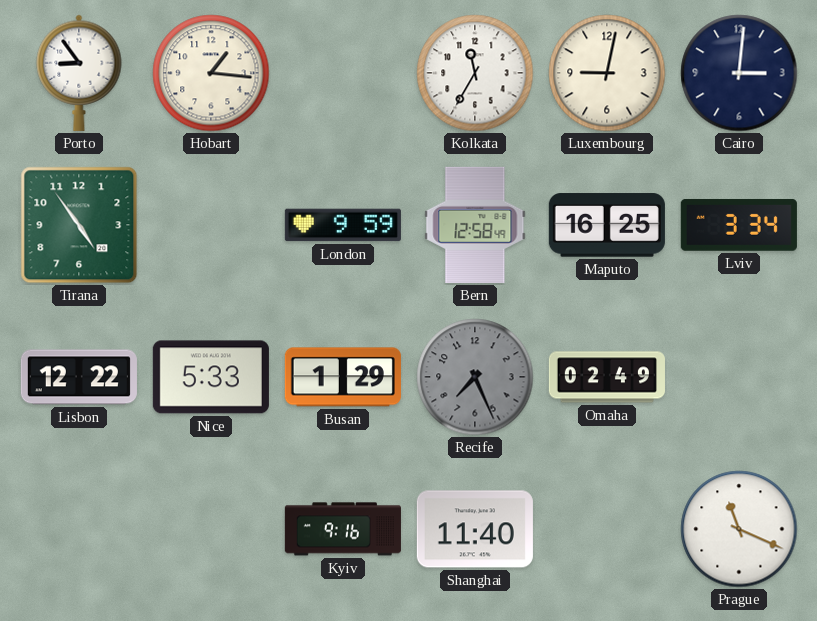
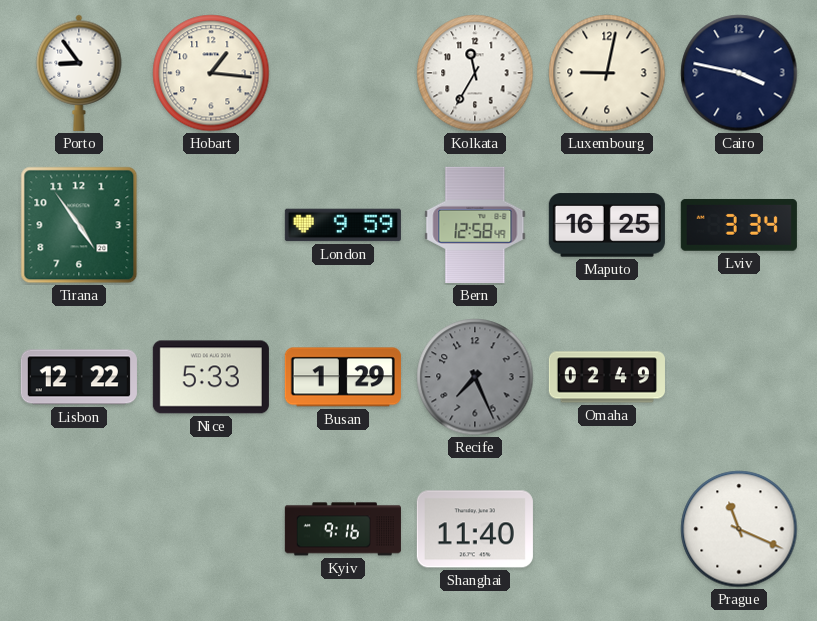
Cairo: 3:01 -> 3:47 (739, 73)
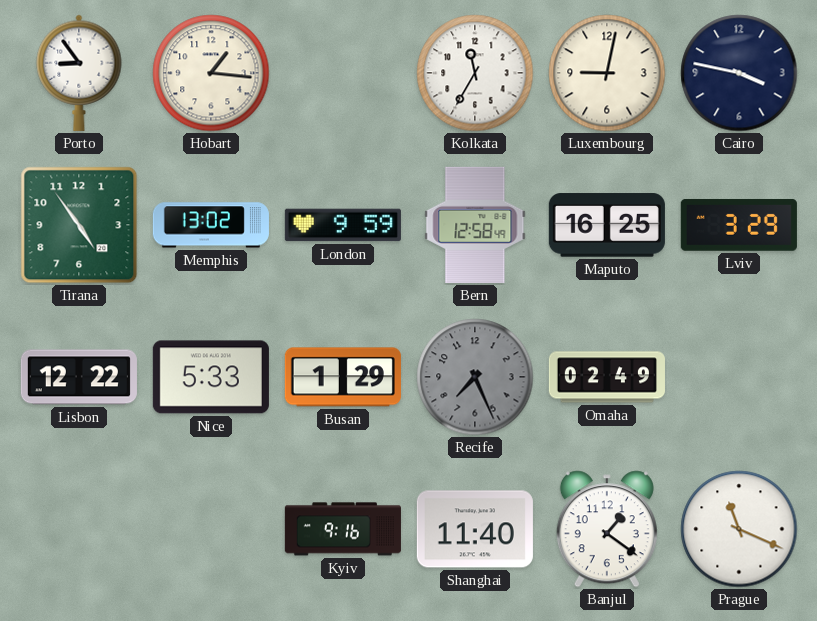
Memphis: none -> 13:02 (211, 225)
Lviv: 3:34 -> 3:29 (739, 225)
Banjul: none -> 1:21 (607, 529)
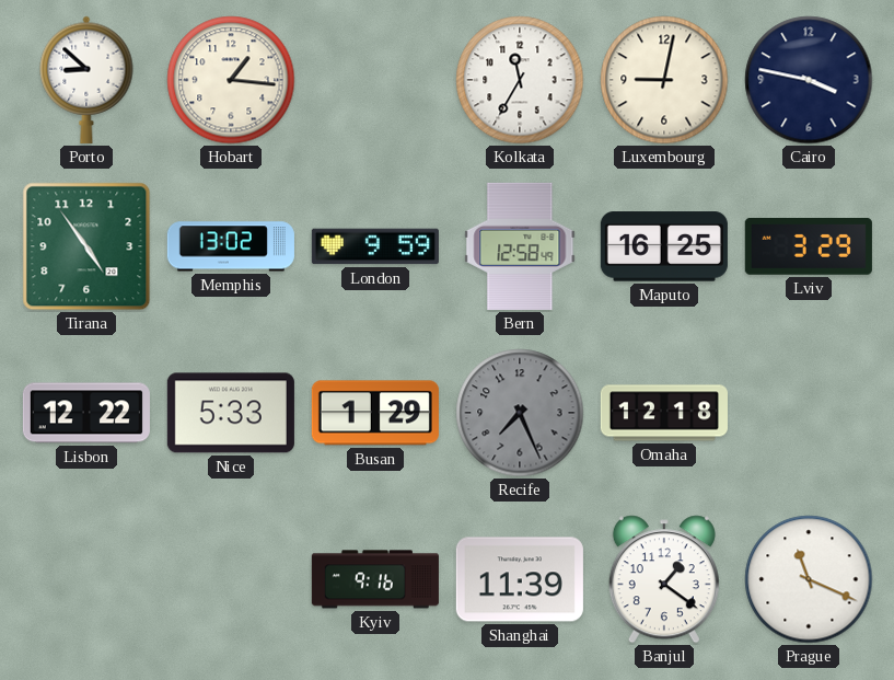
Porto: 8:54 -> 8:52 (86, 80)
Omaha: 02:49 -> 12:18 (664, 413)
Shanghai: 11:40 -> 11:39 (520, 579)
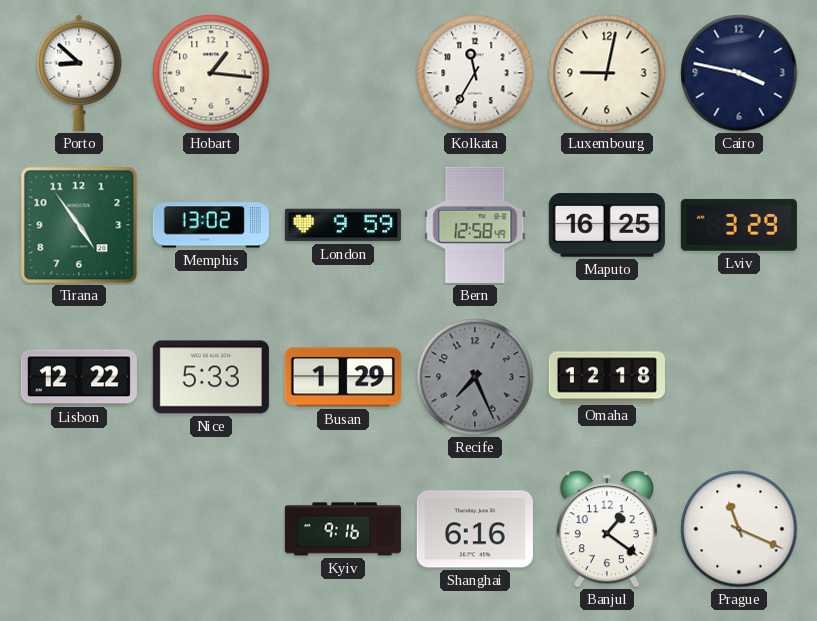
Shanghai: 11:39 -> 6:16 (475, 529)
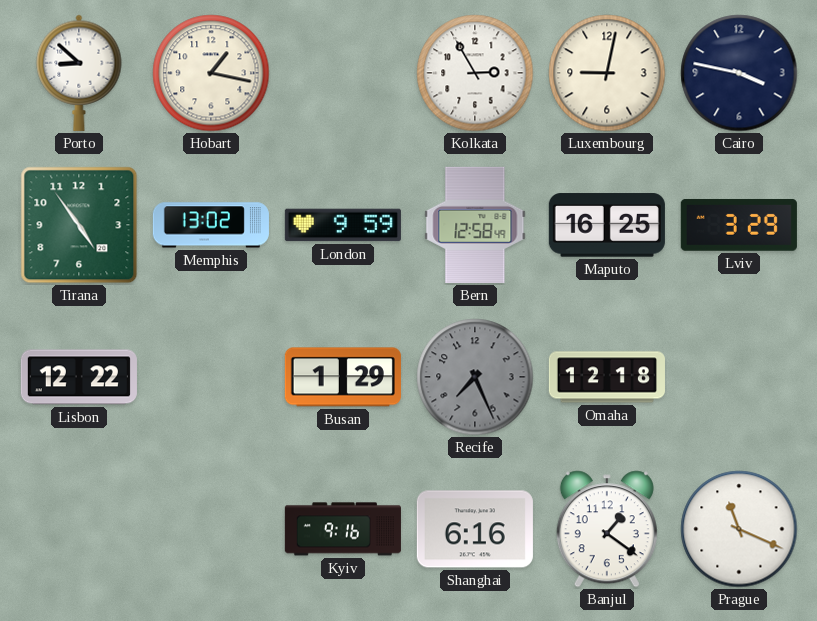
Hobart: 1:16 -> 1:17 (211, 73)
Kolkata: 11:35 -> 2:55 (475, 73)
Nice: 5:33 -> none (211, 377)
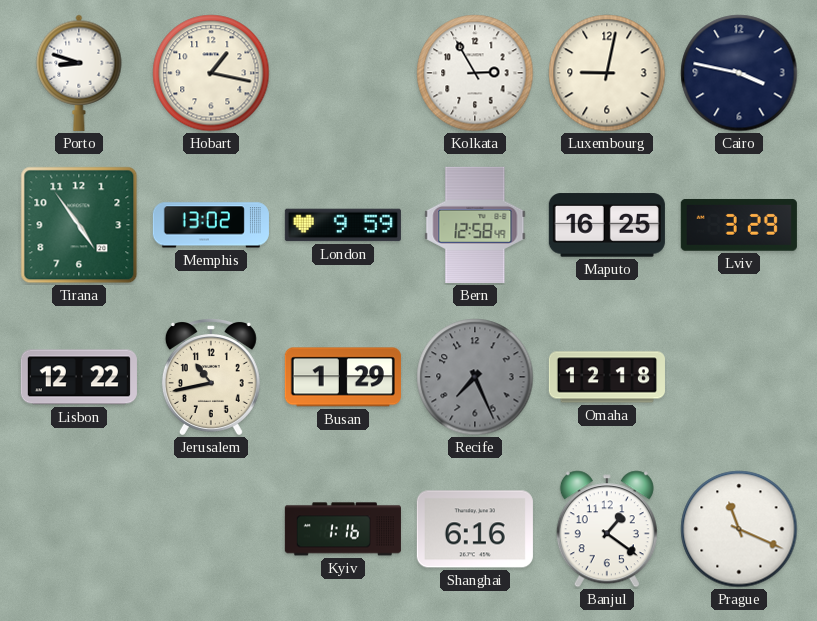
Porto: 8:52 -> 8:48 (79, 73)
Jerusalem: none -> 10:43 (211, 377)
Kyiv: 9:16 -> 1:16 (343, 529)
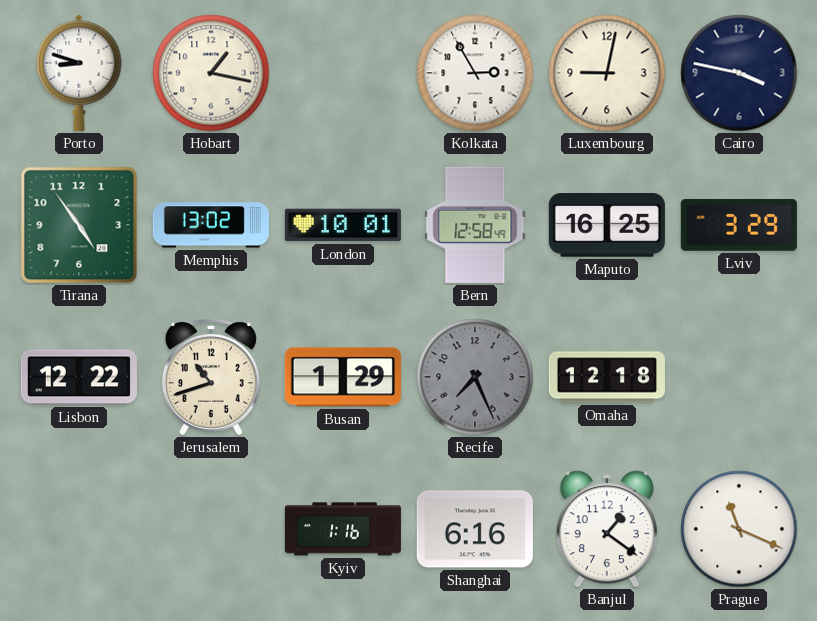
London: 9:59 -> 10:01 (343, 225)
Jerusalem: 10:43 -> 10:42 (211, 377)
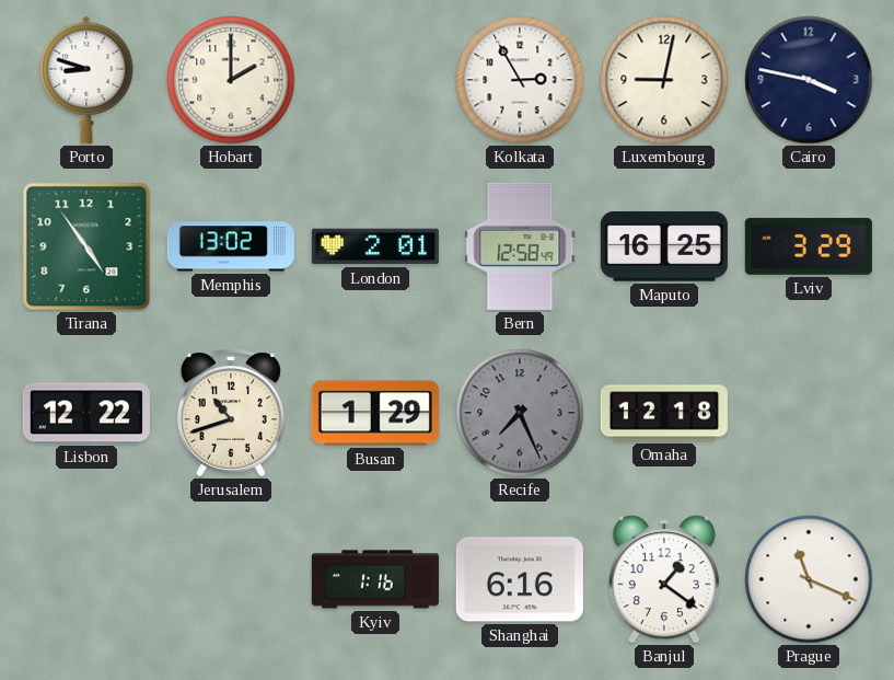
Hobart: 1:17 -> 2:00 (231, 80)
London: 10:01 -> 2:01 (375, 246)
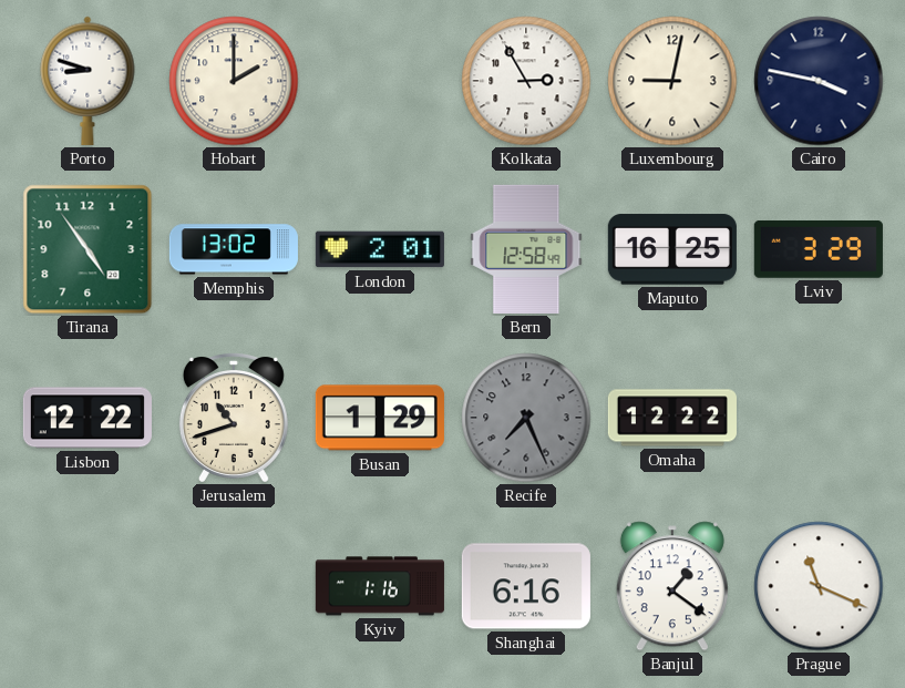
Omaha: 12:18 -> 12:22 (672, 418)
